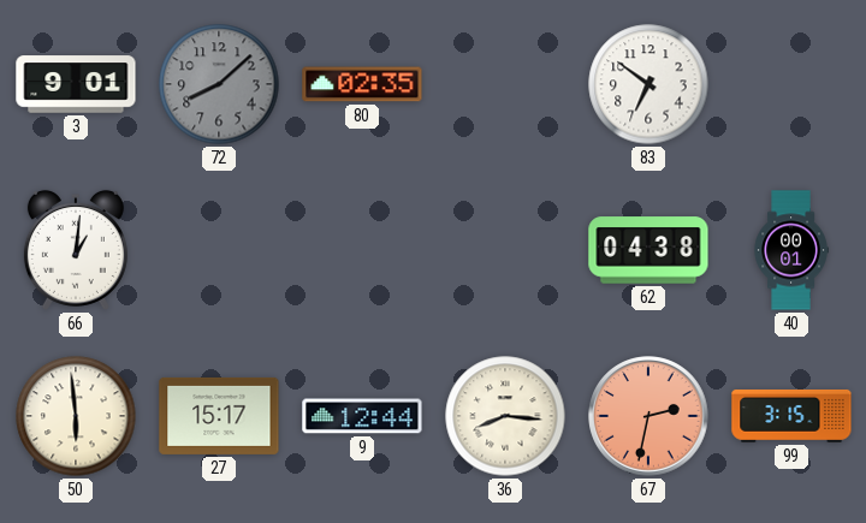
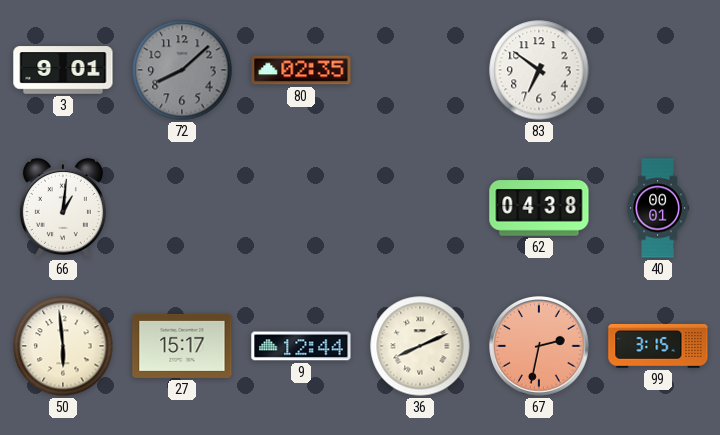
36: 8:16 -> 8:11 (420, 346)
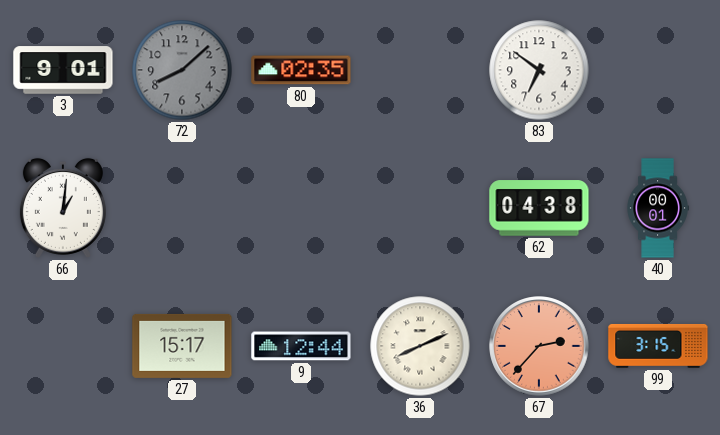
50: 5:59 -> none (63, 346)
67: 2:32 -> 2:37 (539, 346)
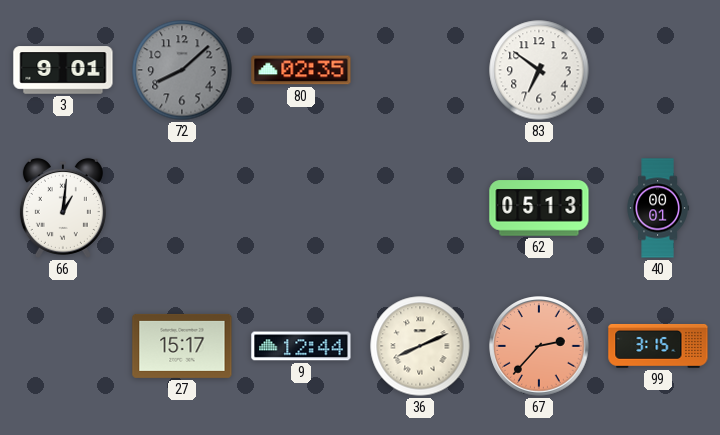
62: 04:38 -> 05:13 (539, 208)
